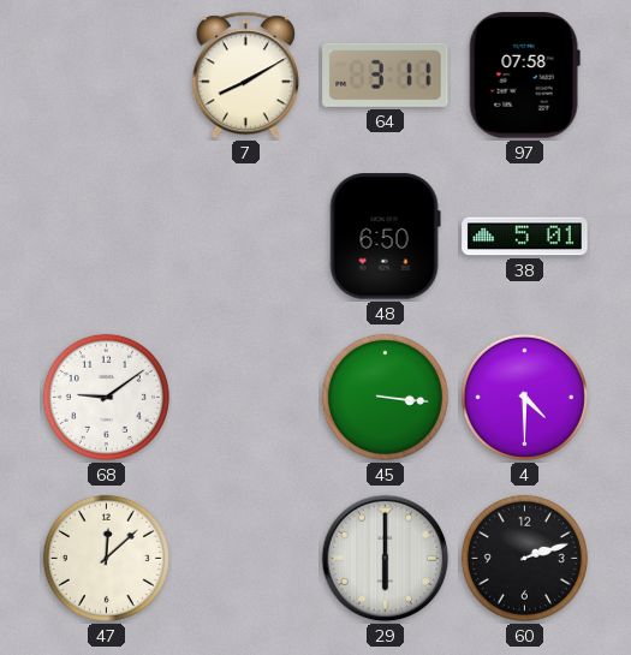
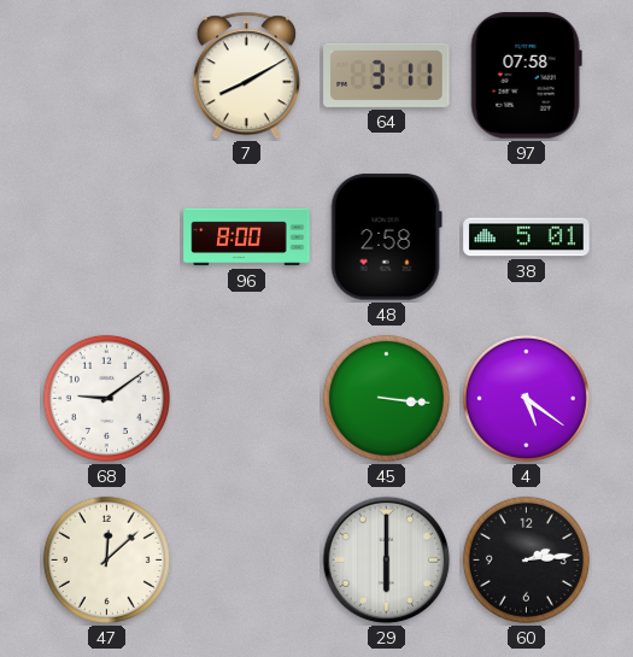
96: none -> 8:00 (247, 237)
48: 6:50 -> 2:58 (386, 237)
4: 4:30 -> 5:21 (526, 398)
60: 2:12 -> 2:14 (526, 559)
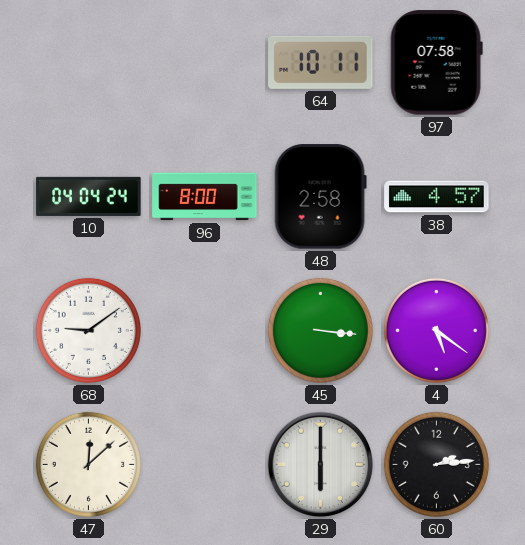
7: 8:10 -> none (246, 76)
64: 3:11 -> 10:11 (321, 62)
10: none -> 04:04 (89, 196)
38: 5:01 -> 4:57 (437, 197)
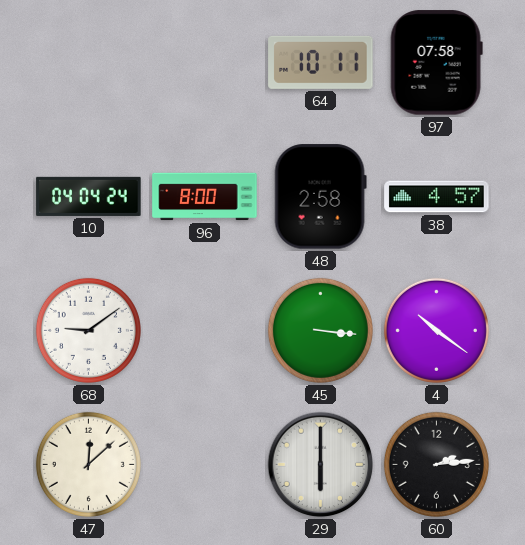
4: 5:21 -> 10:21 (436, 330)
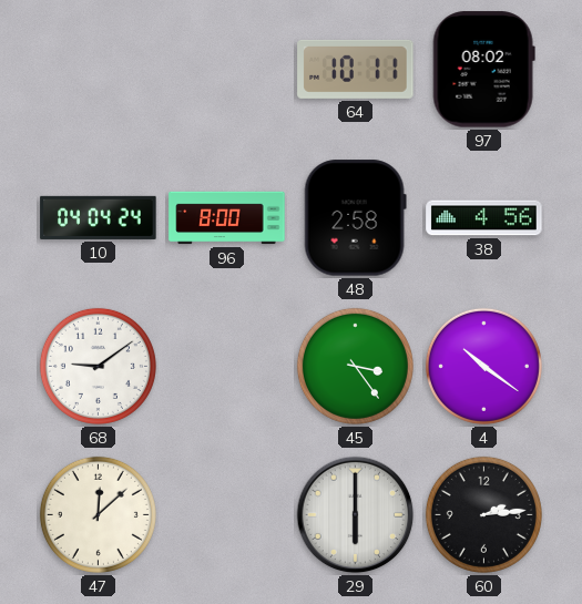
97: 07:58 -> 08:02 (483, 70)
38: 4:57 -> 4:56 (484, 218)
45: 3:16 -> 3:24 (355, 366)
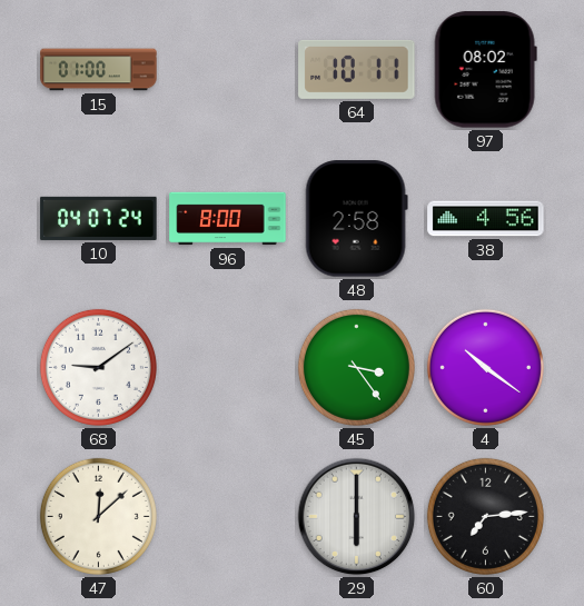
15: none -> 01:00 (99, 70)
10: 04:04 -> 04:07 (99, 218)
60: 2:14 -> 7:14 (485, 516)
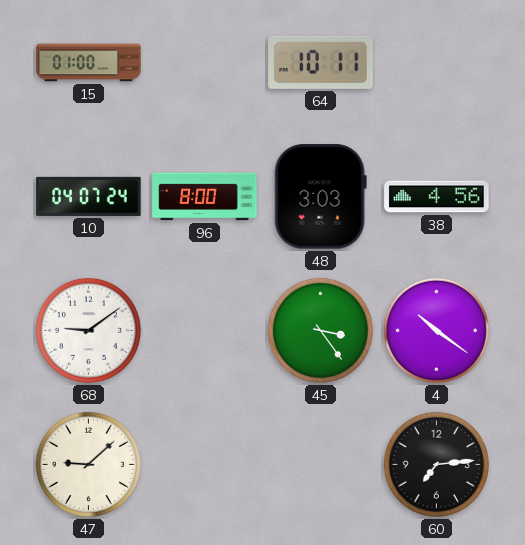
97: 08:02 -> none (485, 70)
48: 2:58 -> 3:03 (320, 197)
47: 12:08 -> 9:08 (88, 464)
29: 6:00 -> none (357, 517)
